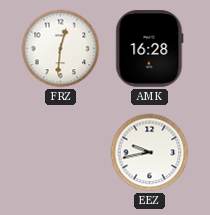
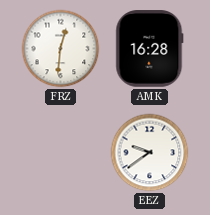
EEZ: 9:43 -> 9:39 (150, 153)
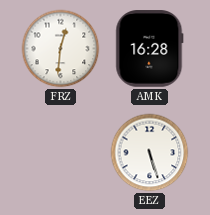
EEZ: 9:39 -> 5:27 (150, 153)
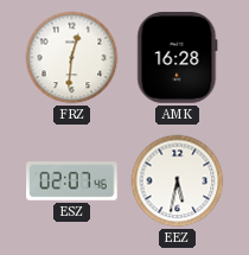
ESZ: none -> 02:07 (72, 181)
EEZ: 5:27 -> 5:32 (178, 181)
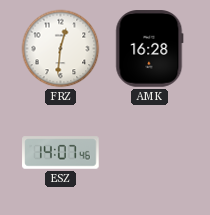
ESZ: 02:07 -> 14:07 (61, 153)
EEZ: 5:32 -> none (178, 181)
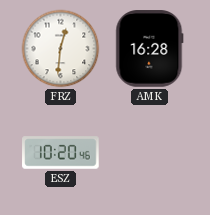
ESZ: 14:07 -> 10:20 (61, 153)
